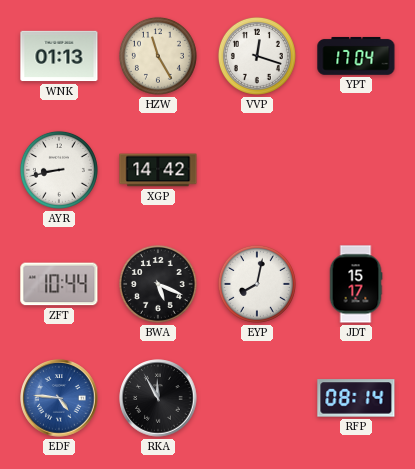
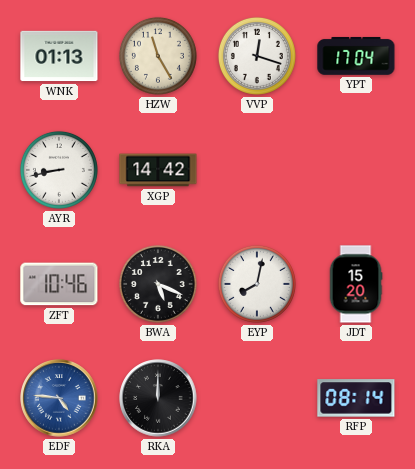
ZFT: 10:44 -> 10:46 (59, 284)
JDT: 15:17 -> 15:20 (356, 284)
RKA: 11:55 -> 12:00 (158, 398)
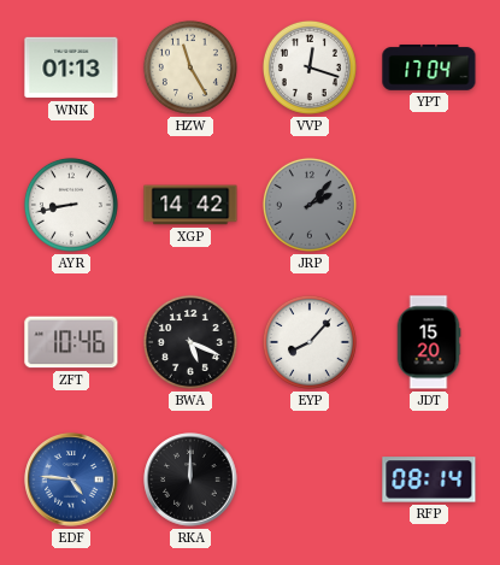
JRP: none -> 2:07 (310, 205)
EYP: 8:02 -> 8:07 (310, 342)
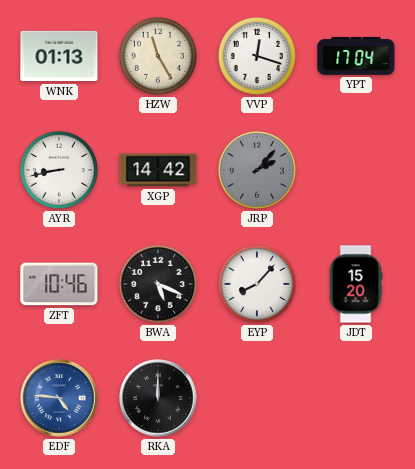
RFP: 08:14 -> none (429, 479)
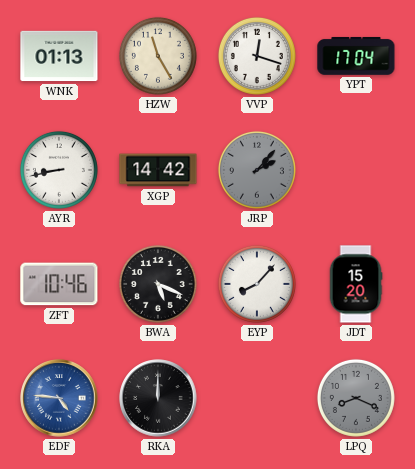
LPQ: none -> 8:19 (356, 398)
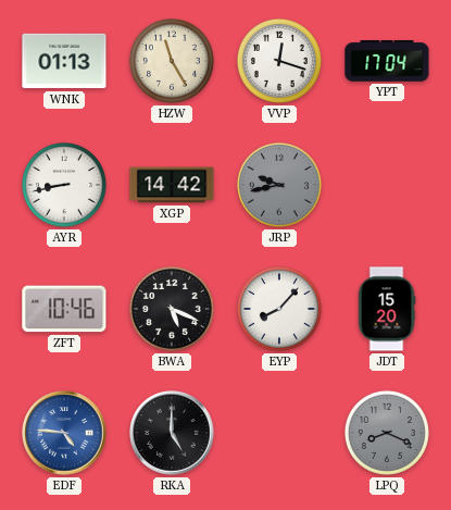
JRP: 2:07 -> 9:43 (279, 185)
RKA: 12:00 -> 5:00 (172, 433)
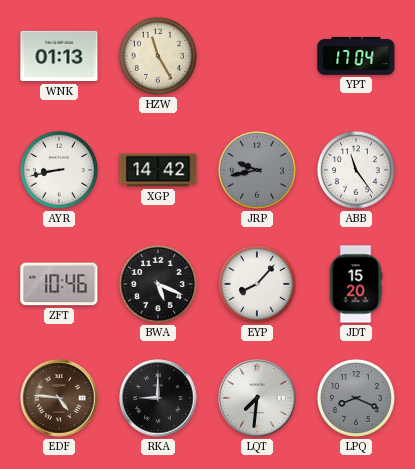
VVP: 12:18 -> none (279, 61)
ABB: none -> 11:24 (356, 170)
EDF dial: blue -> brown (59, 398)
RKA: 5:00 -> 9:00 (158, 398)
LQT: none -> 7:31 (257, 398)
